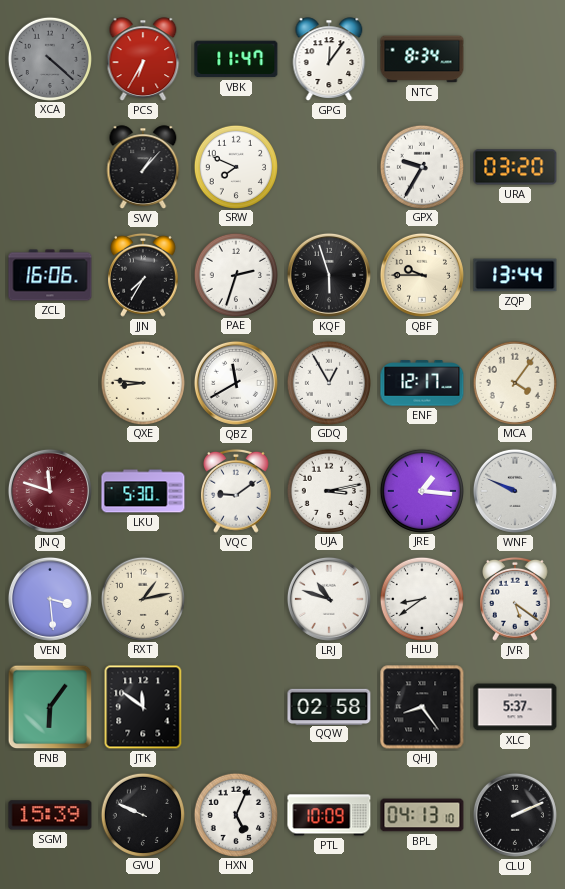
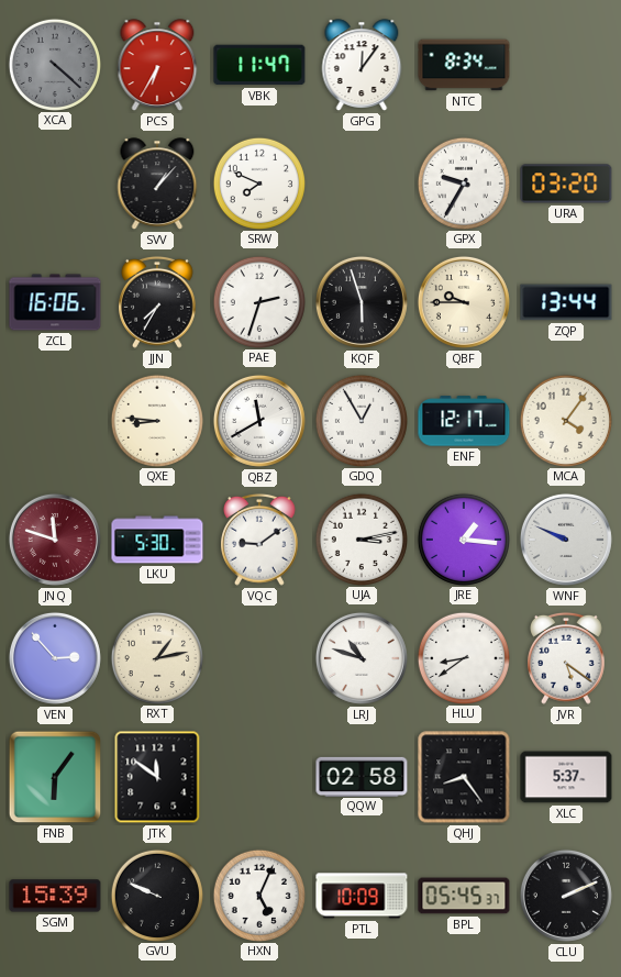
VEN: 3:29 -> 2:53 (55, 658)
BPL: 04:13 -> 05:45 (464, 896)
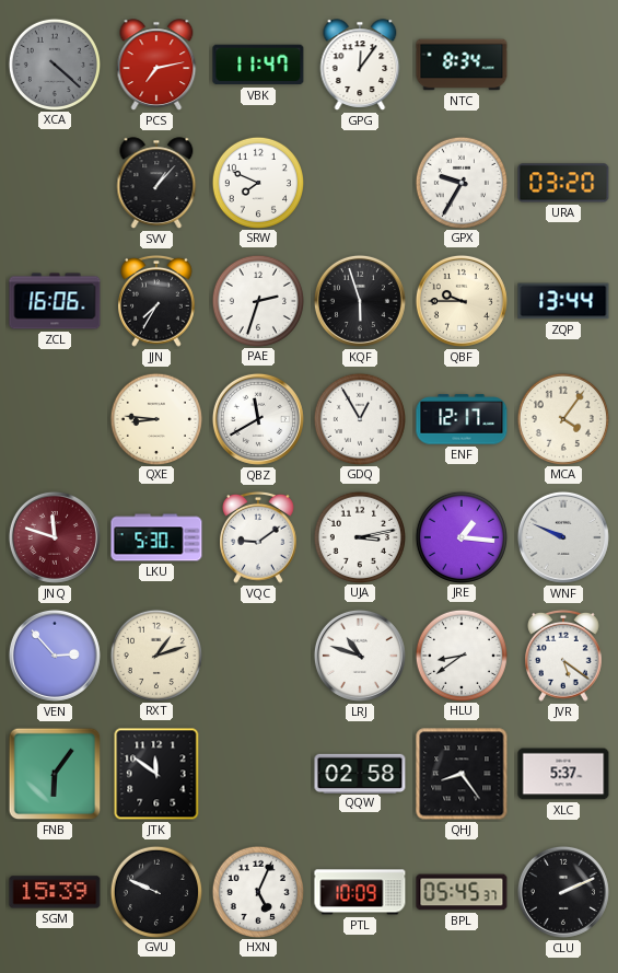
PCS: 6:35 -> 7:13 (156, 65)
RXT: 1:13 -> 1:12 (155, 655)
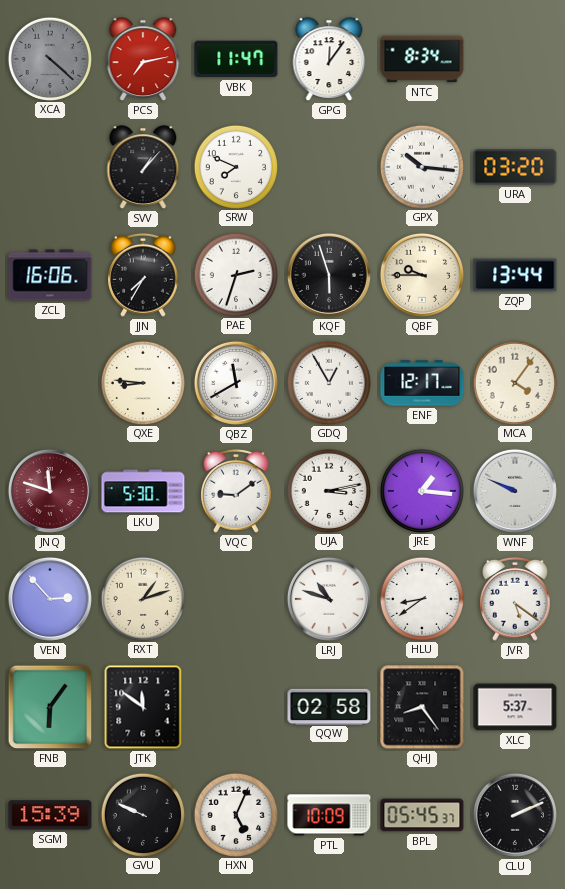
GPX: 9:35 -> 10:16 (421, 166)
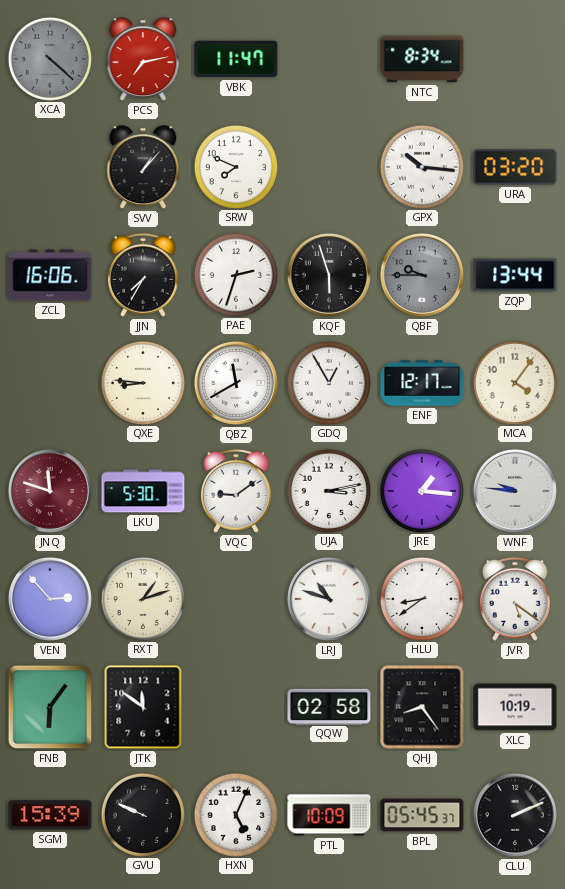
GPG: 12:06 -> none (329, 59)
QBF dial: cream -> grey (422, 275)
WNF: 9:49 -> 9:46 (515, 491)
XLC: 5:37 -> 10:19 (515, 707)
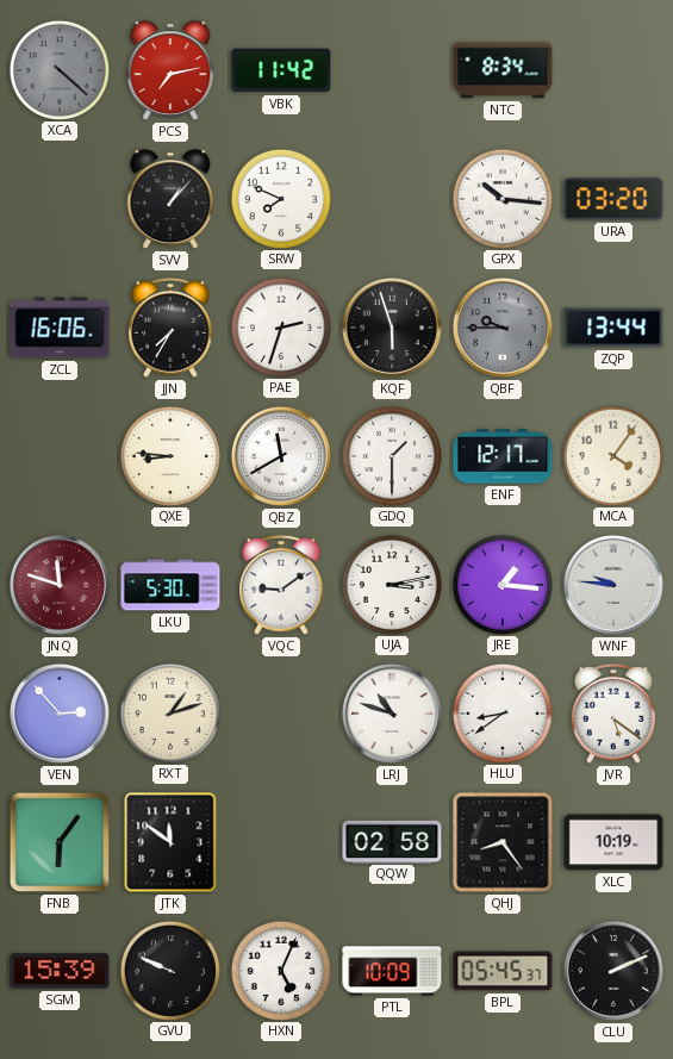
VBK: 11:47 -> 11:42 (281, 70)
GDQ: 12:55 -> 1:30 (391, 455)
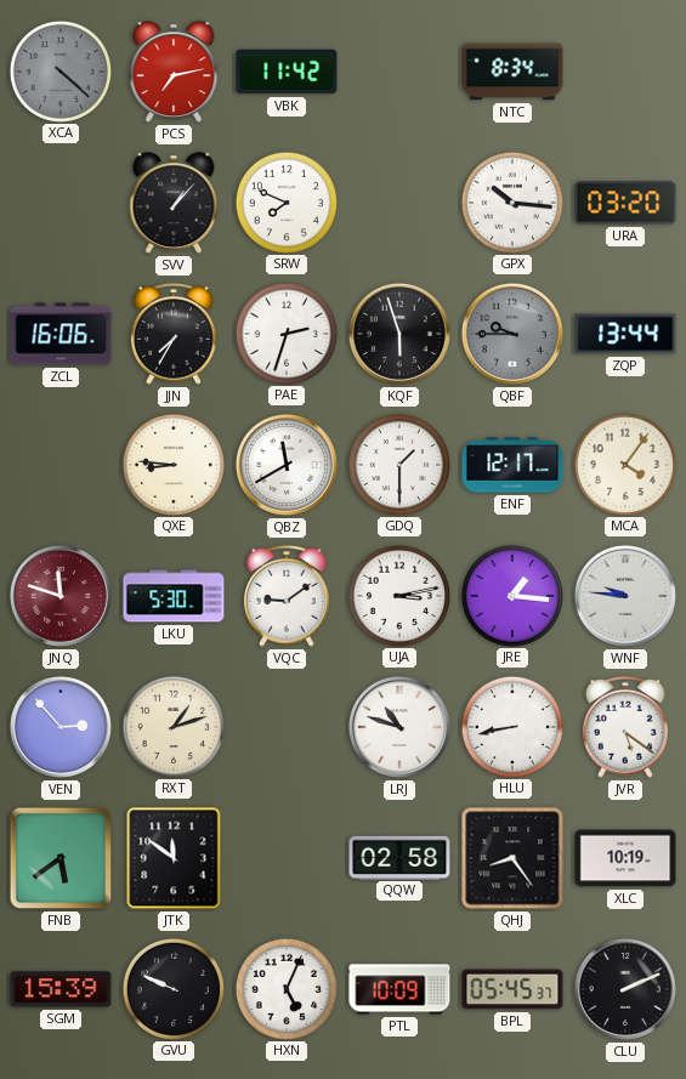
HLU: 8:39 -> 8:43 (511, 726)
FNB: 6:06 -> 5:39 (61, 858)
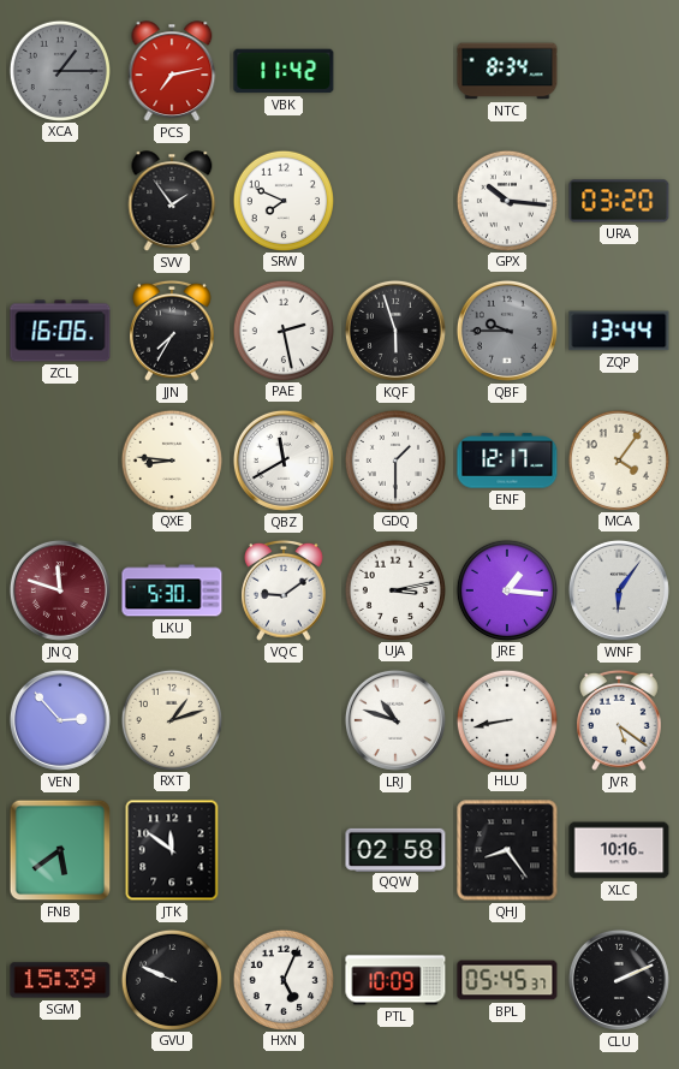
XCA: 4:22 -> 1:15 (59, 70)
SVV: 1:07 -> 1:54 (172, 201)
PAE: 2:33 -> 2:28 (282, 329)
WNF: 9:46 -> 6:06 (619, 590)
XLC: 10:19 -> 10:16 (619, 850)
